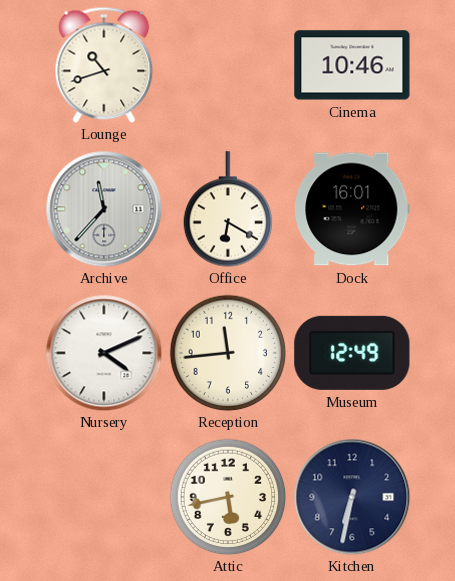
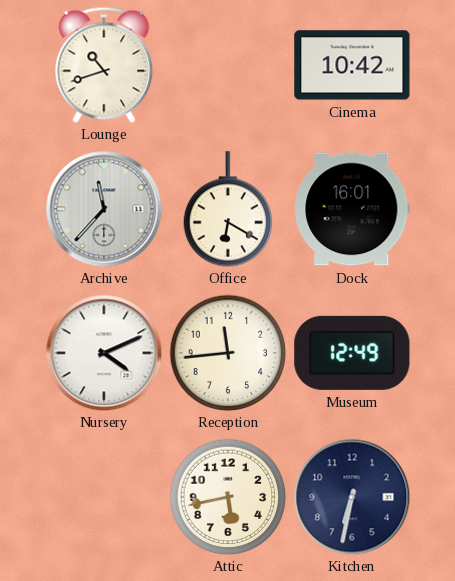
Cinema: 10:46 -> 10:42 (352, 65)
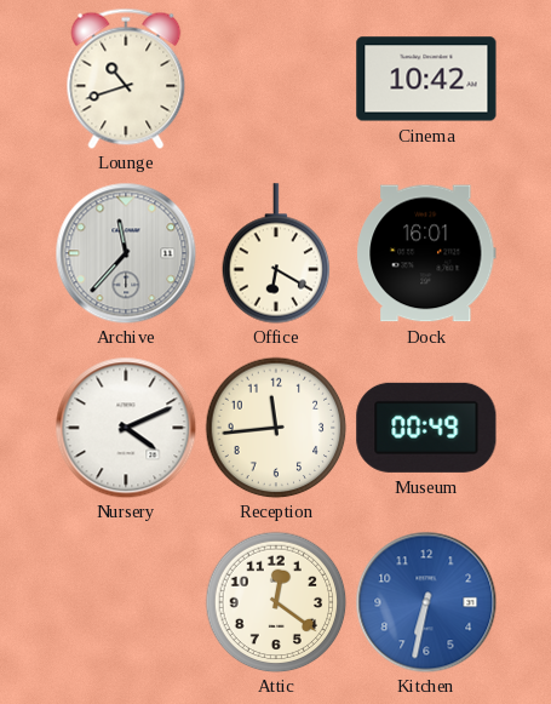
Museum: 12:49 -> 00:49 (426, 428)
Attic: 5:43 -> 12:21 (276, 602)
Kitchen dial: navy -> blue (426, 602)
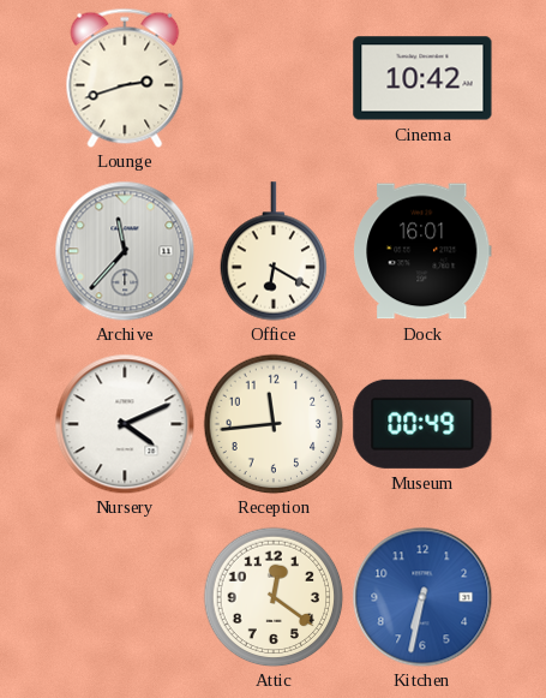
Lounge: 10:42 -> 2:42 (125, 78)
